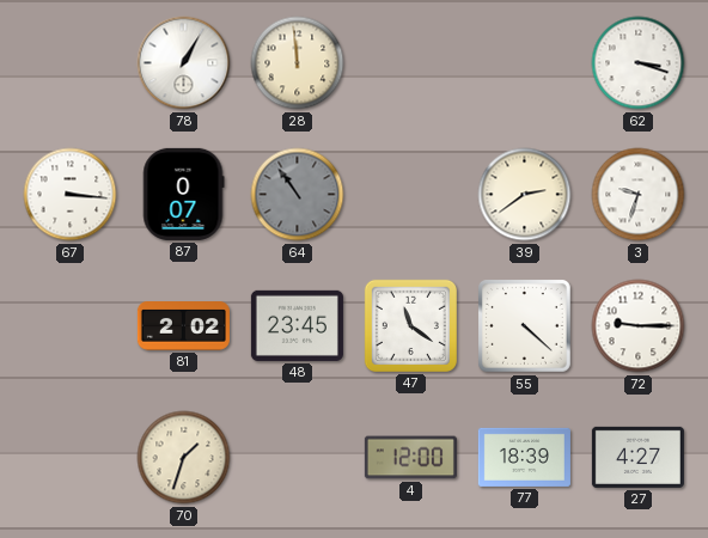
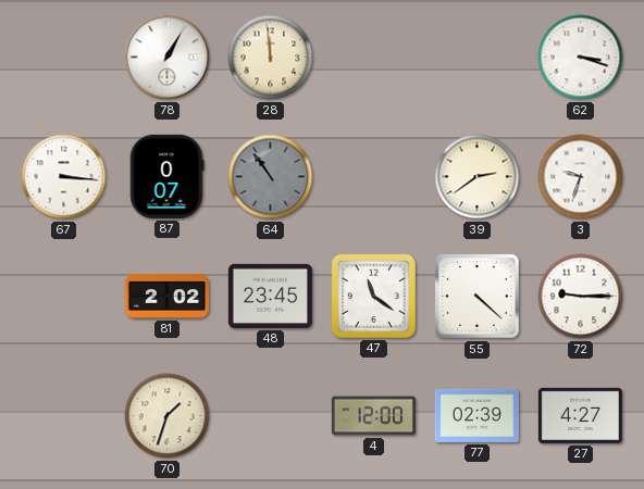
77: 18:39 -> 02:39 (476, 415)
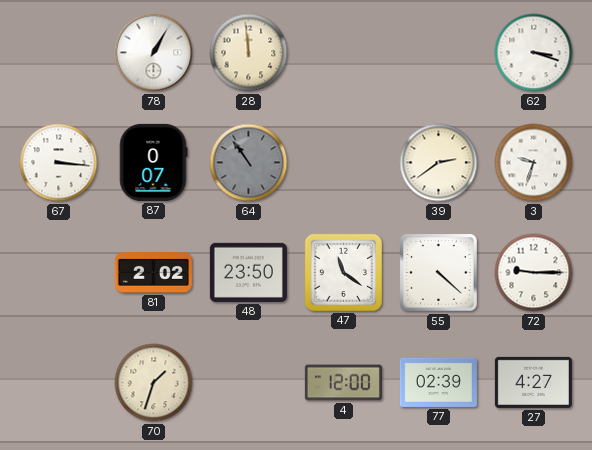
48: 23:45 -> 23:50 (248, 272)
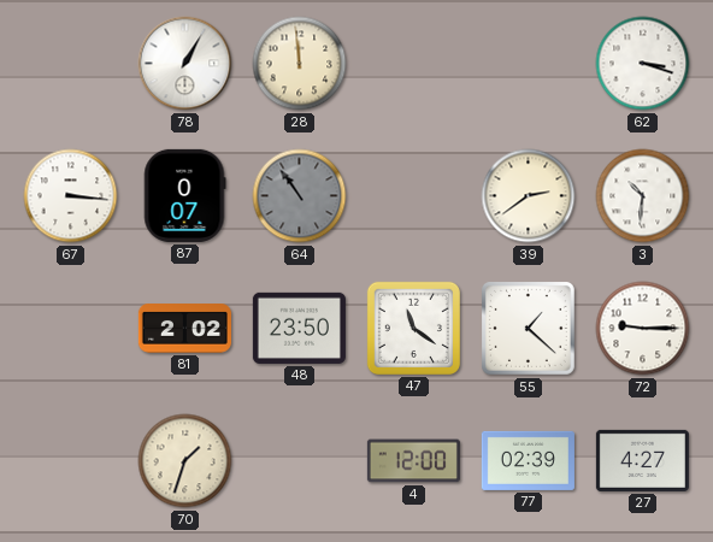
3: 9:33 -> 10:31 (643, 196)
55: 4:22 -> 1:22 (529, 329)
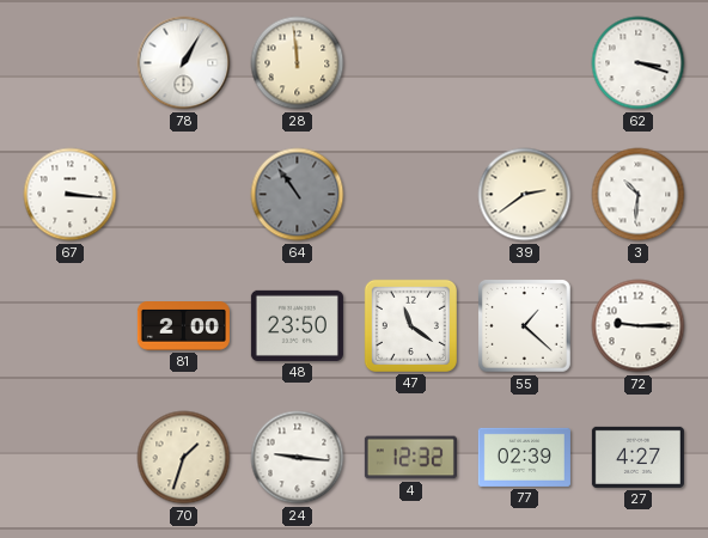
87: 0:07 -> none (184, 195)
81: 2:02 -> 2:00 (183, 326)
24: none -> 9:16 (298, 458)
4: 12:00 -> 12:32 (410, 458)
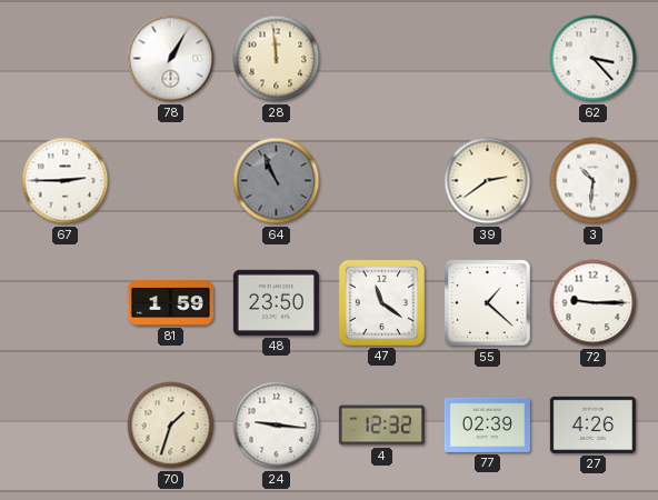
62: 3:18 -> 3:23 (594, 59)
67: 3:16 -> 2:45 (66, 181)
64: 10:54 -> 10:56 (277, 181)
81: 2:00 -> 1:59 (170, 303)
27: 4:27 -> 4:26 (592, 424)
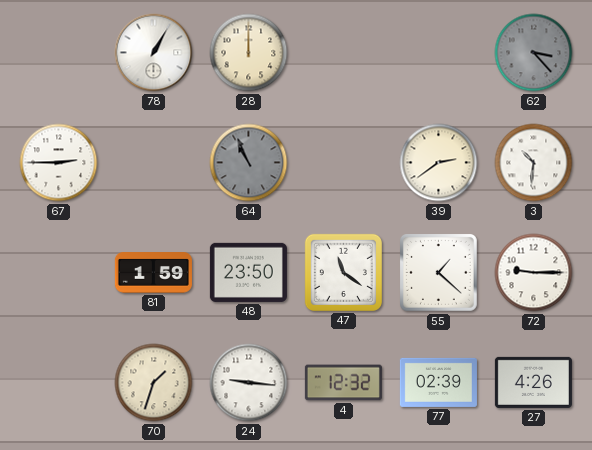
28: 11:59 -> 12:00 (249, 53)
62 dial: white -> grey (534, 53)
